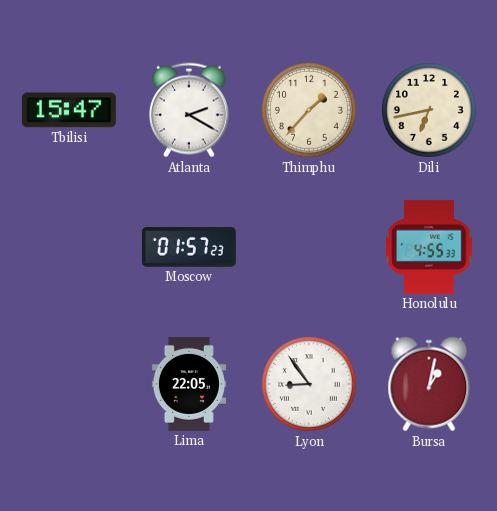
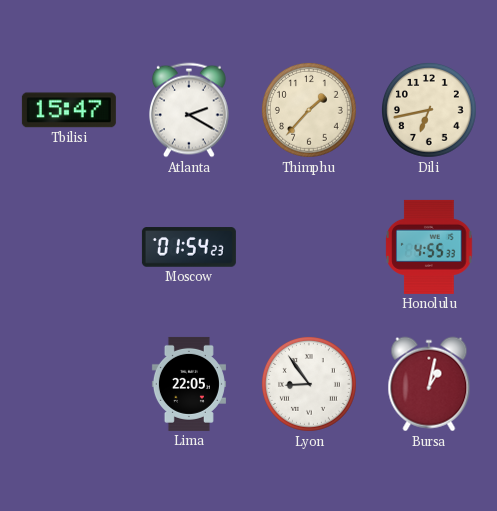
Moscow: 01:57 -> 01:54 (189, 247)
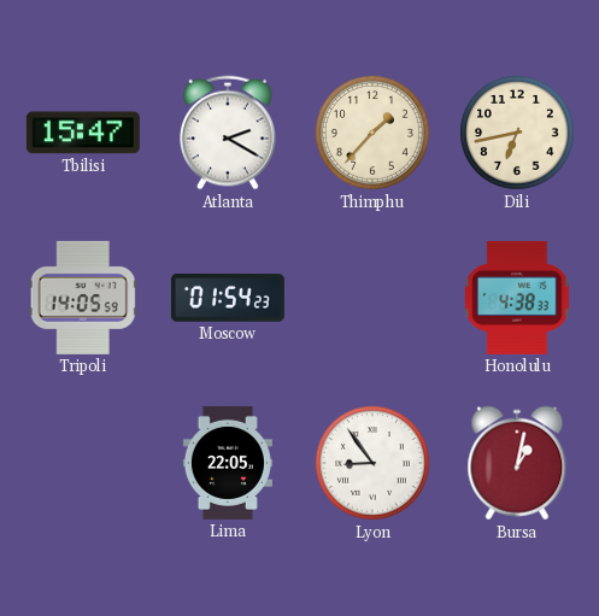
Tripoli: none -> 14:05 (83, 298)
Honolulu: 4:55 -> 4:38 (517, 298)
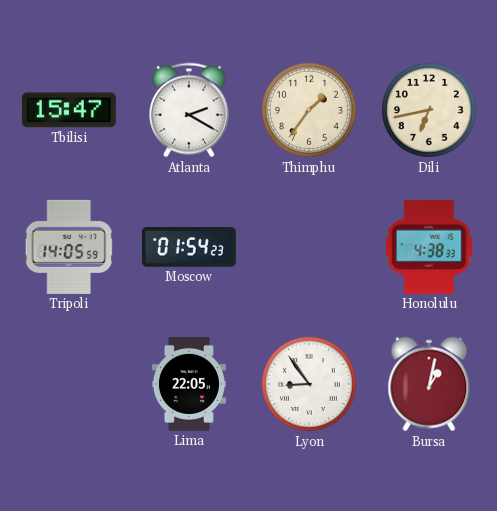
Thimphu: 1:37 -> 1:36 (310, 111)
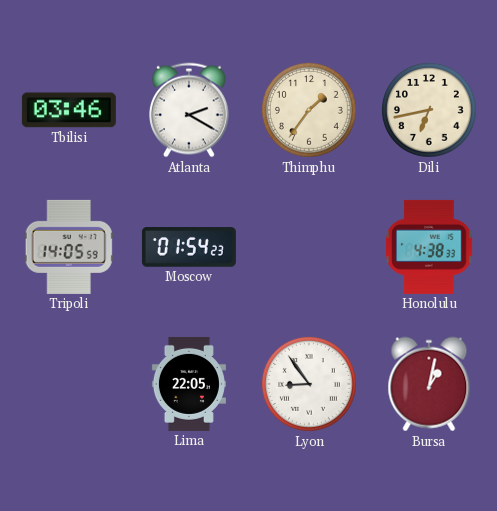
Tbilisi: 15:47 -> 03:46 (69, 110)
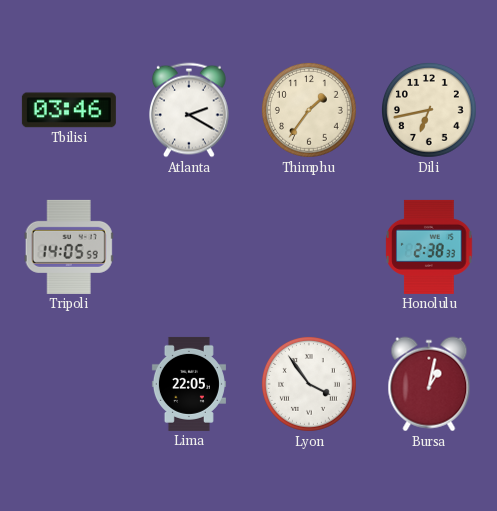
Moscow: 01:54 -> none (189, 247)
Honolulu: 4:38 -> 2:38 (429, 247)
Lyon: 8:54 -> 3:54 (310, 385)
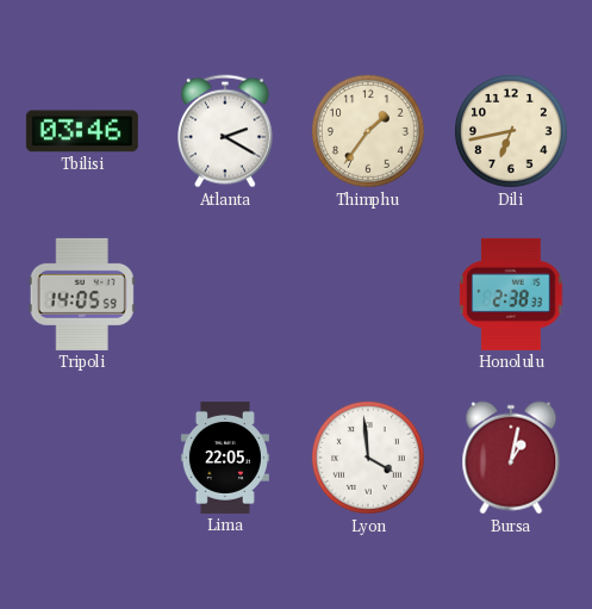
Lyon: 3:54 -> 3:59 (369, 459)
